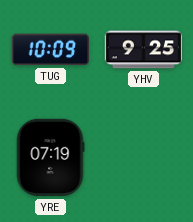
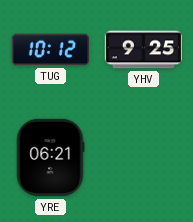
TUG: 10:09 -> 10:12 (50, 50)
YRE: 07:19 -> 06:21 (50, 158)
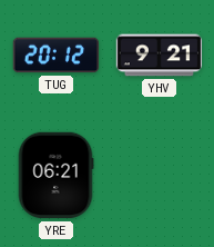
TUG: 10:12 -> 20:12 (55, 56)
YHV: 9:25 -> 9:21 (160, 56)
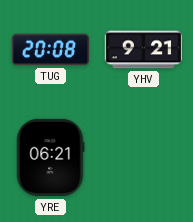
TUG: 20:12 -> 20:08 (50, 50)
